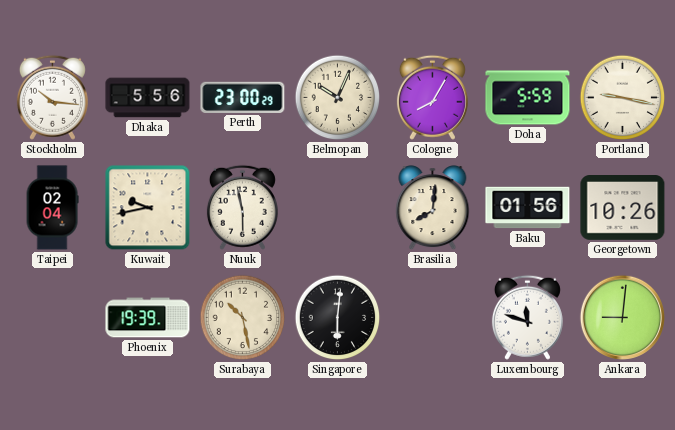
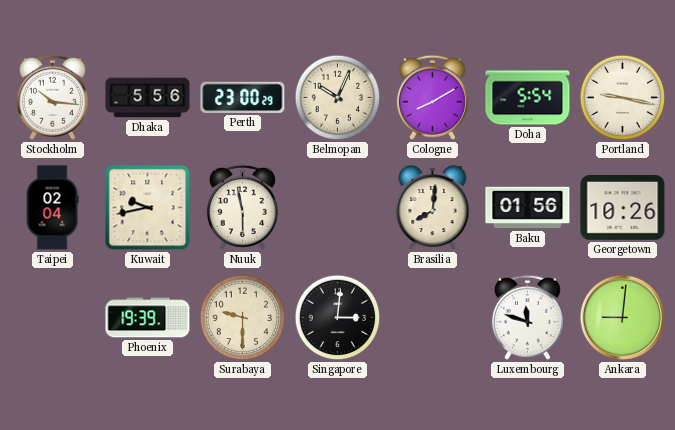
Cologne: 8:05 -> 8:10 (432, 97)
Doha: 5:59 -> 5:54 (528, 98)
Surabaya: 10:28 -> 9:30 (243, 318)
Singapore: 6:01 -> 3:01 (338, 318)
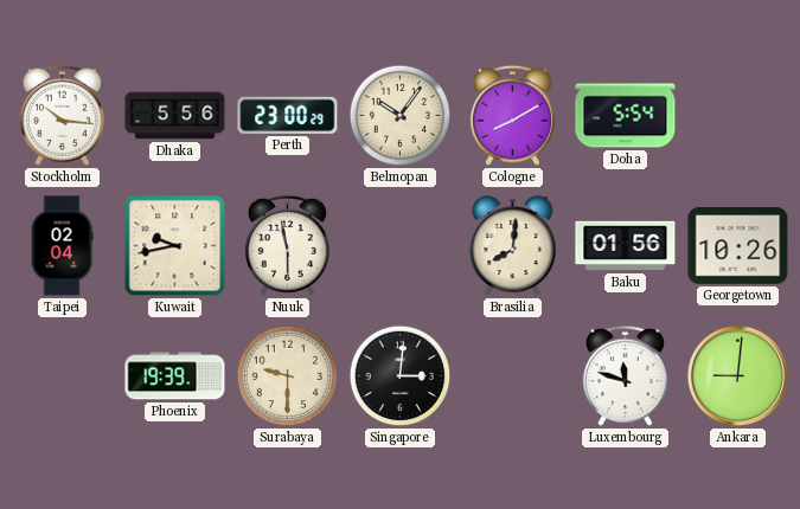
Belmopan: 10:04 -> 10:06 (401, 116)
Portland: 9:17 -> none (623, 98)
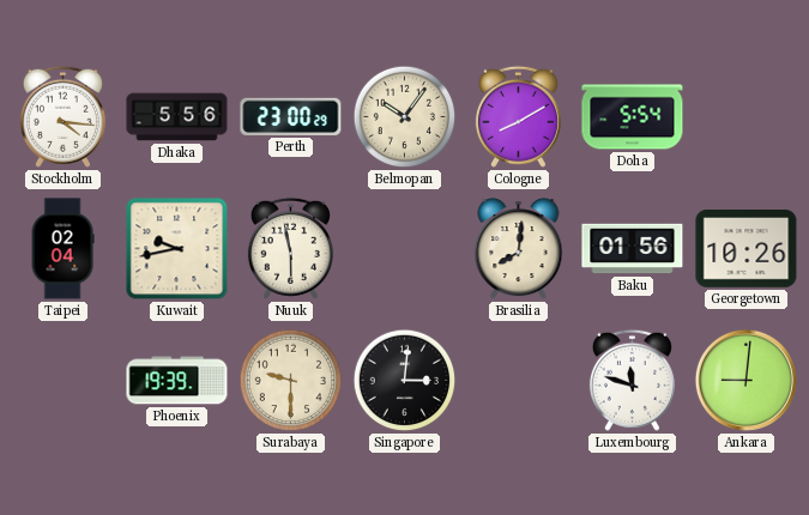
Stockholm: 10:16 -> 4:16 (62, 116)
